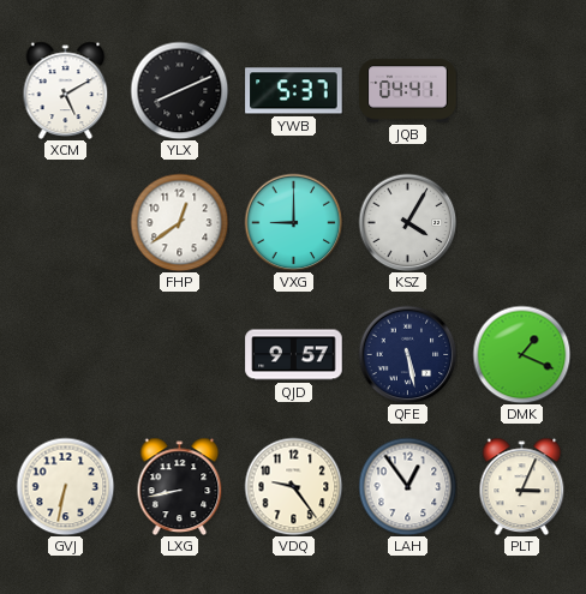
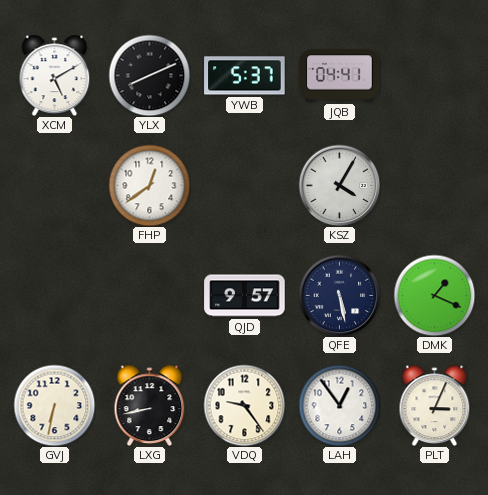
VXG: 9:00 -> none (293, 222)
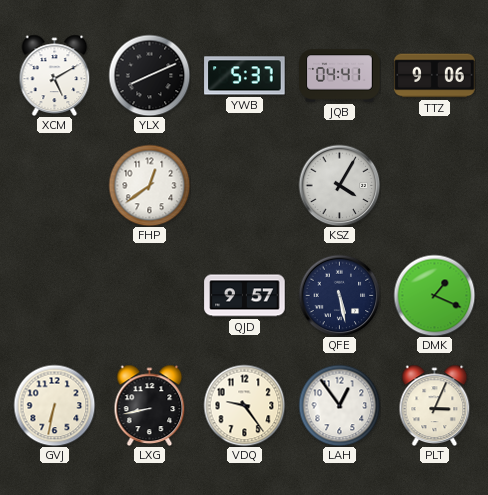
TTZ: none -> 9:06 (435, 76)
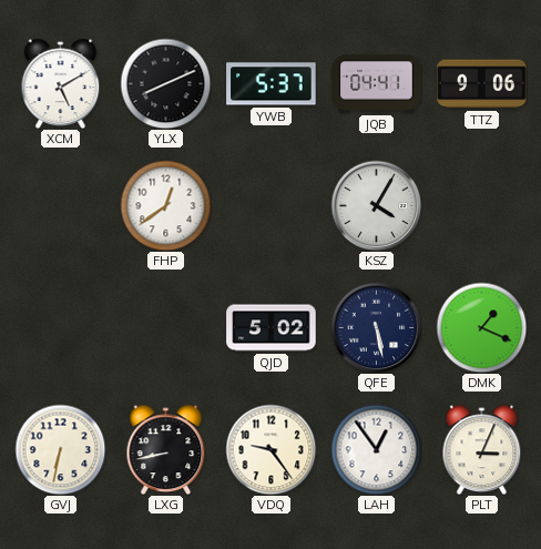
QJD: 9:57 -> 5:02 (272, 328)
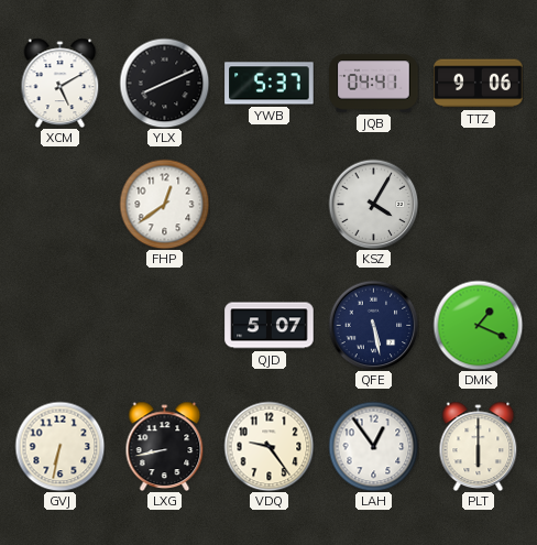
QJD: 5:02 -> 5:07 (270, 326)
PLT: 3:04 -> 6:00 (479, 446)
